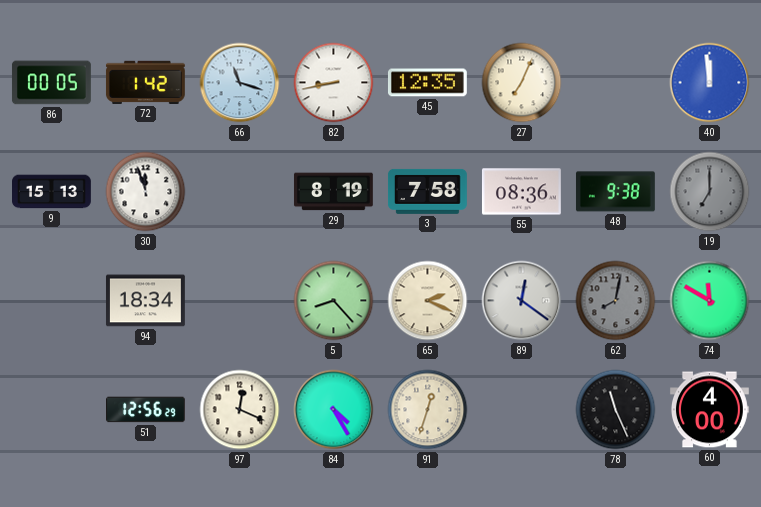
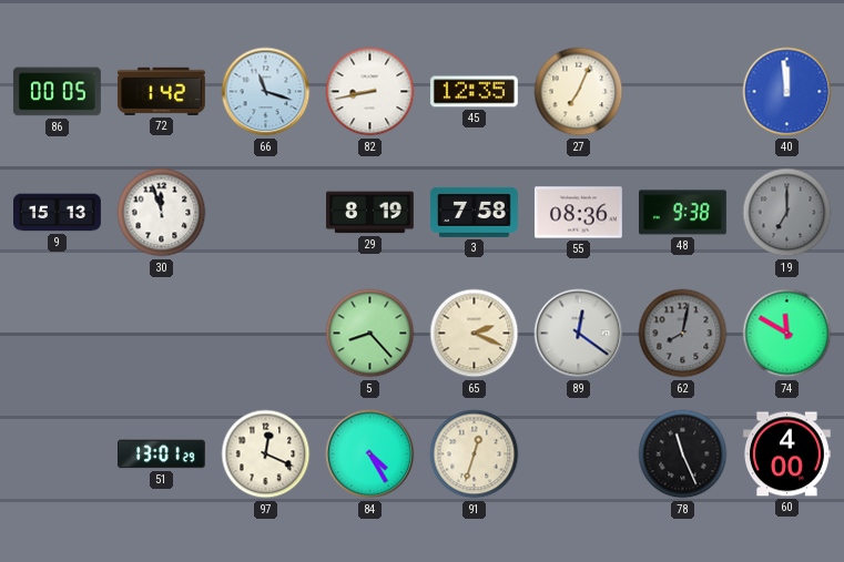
94: 18:34 -> none (145, 301)
51: 12:56 -> 13:01 (162, 454)
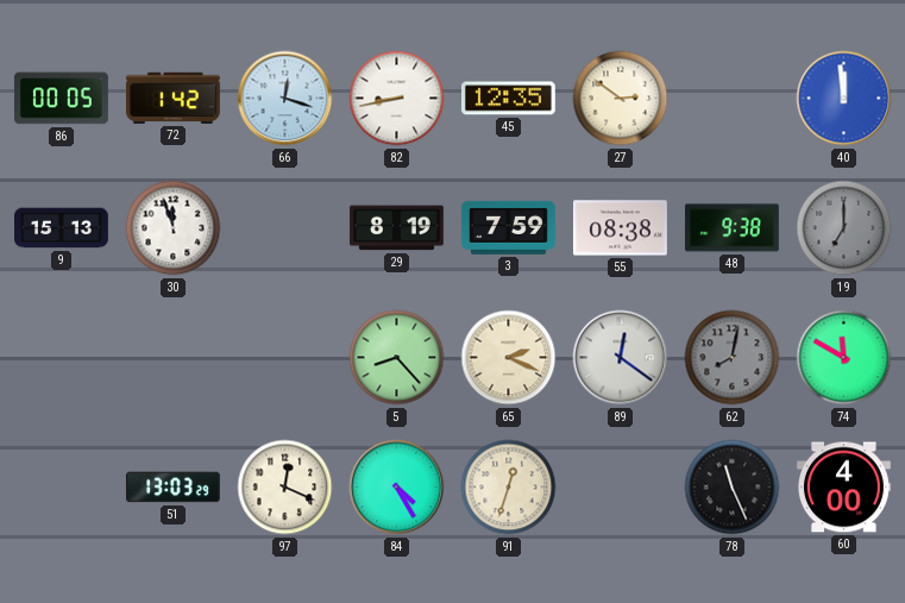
66: 11:18 -> 12:18 (285, 99)
27: 7:04 -> 2:51 (621, 99)
3: 7:58 -> 7:59 (508, 227)
55: 08:36 -> 08:38 (620, 228)
51: 13:01 -> 13:03 (174, 488)
